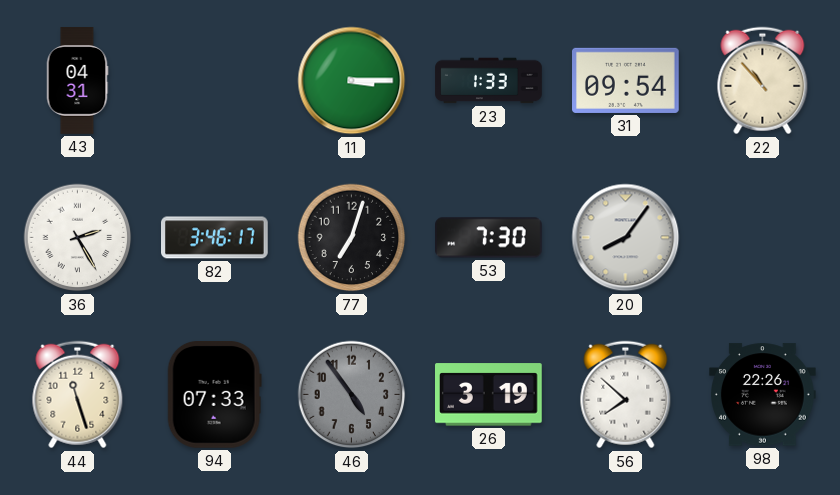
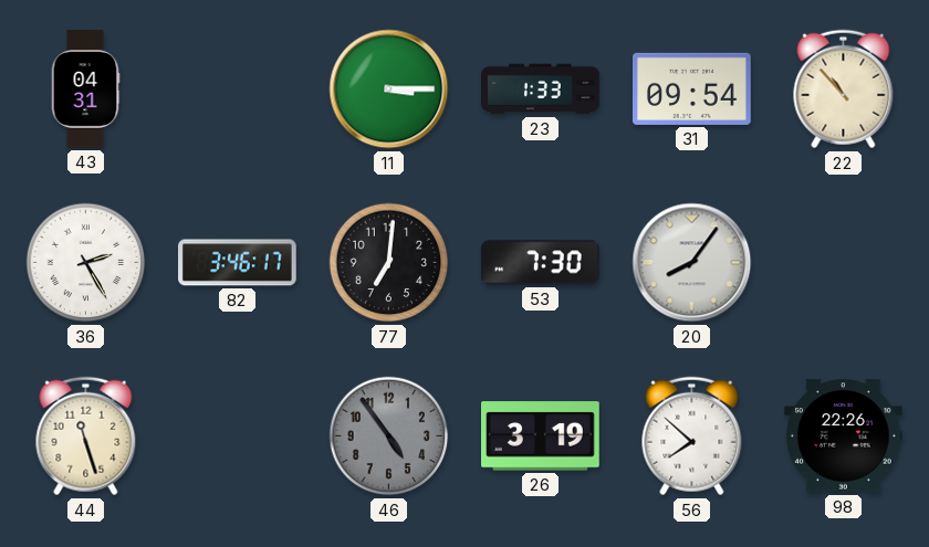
77: 7:03 -> 7:01 (389, 263)
94: 07:33 -> none (214, 395)
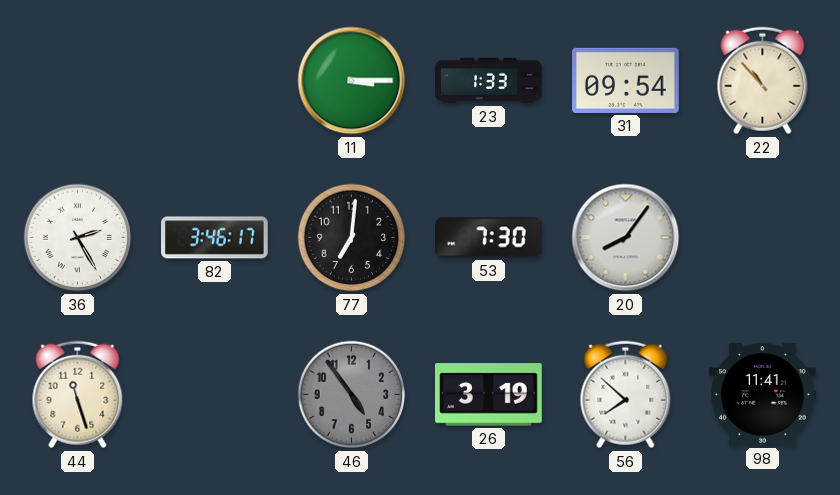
43: 04:31 -> none (85, 90)
98: 22:26 -> 11:41 (763, 395)
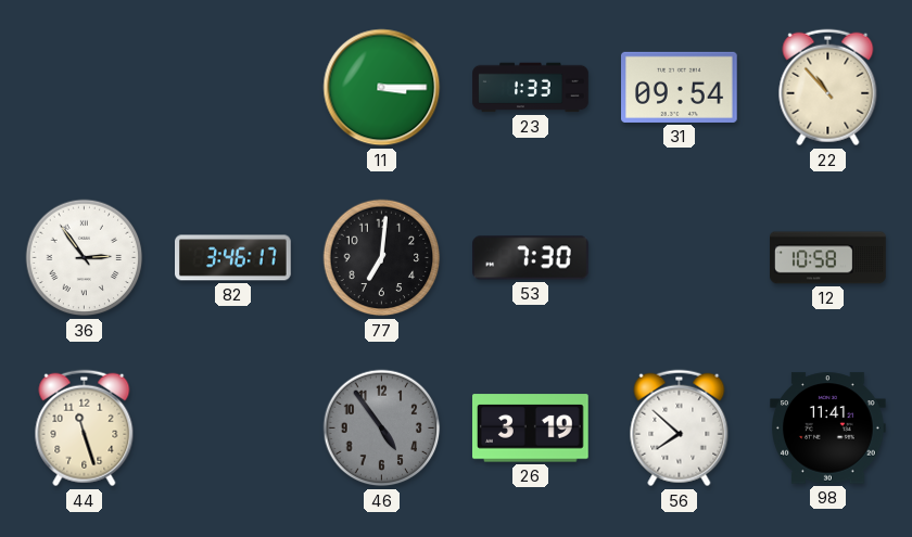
36: 2:25 -> 2:54 (85, 258)
20: 8:06 -> none (626, 238)
12: none -> 10:58 (828, 258)
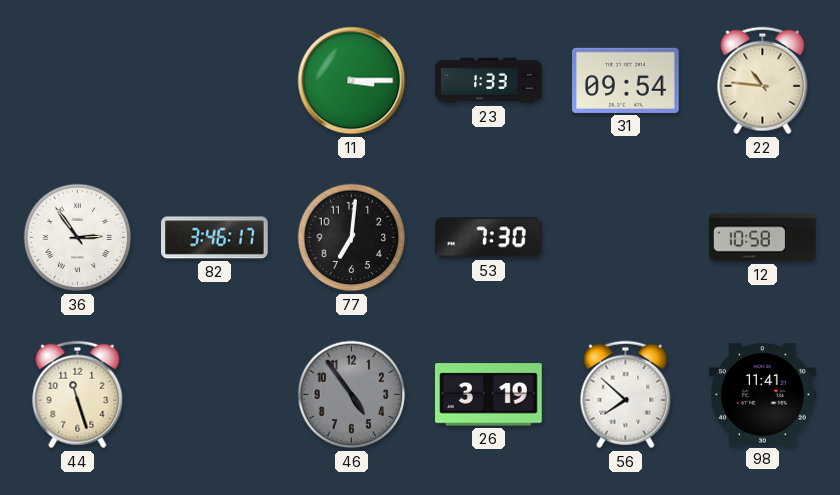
22: 10:53 -> 10:46 (763, 81)
